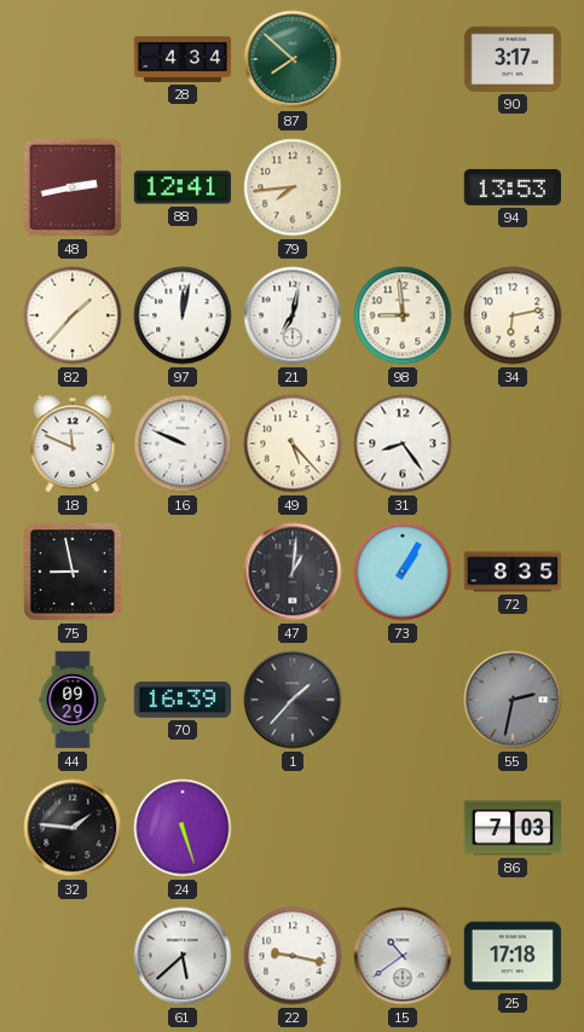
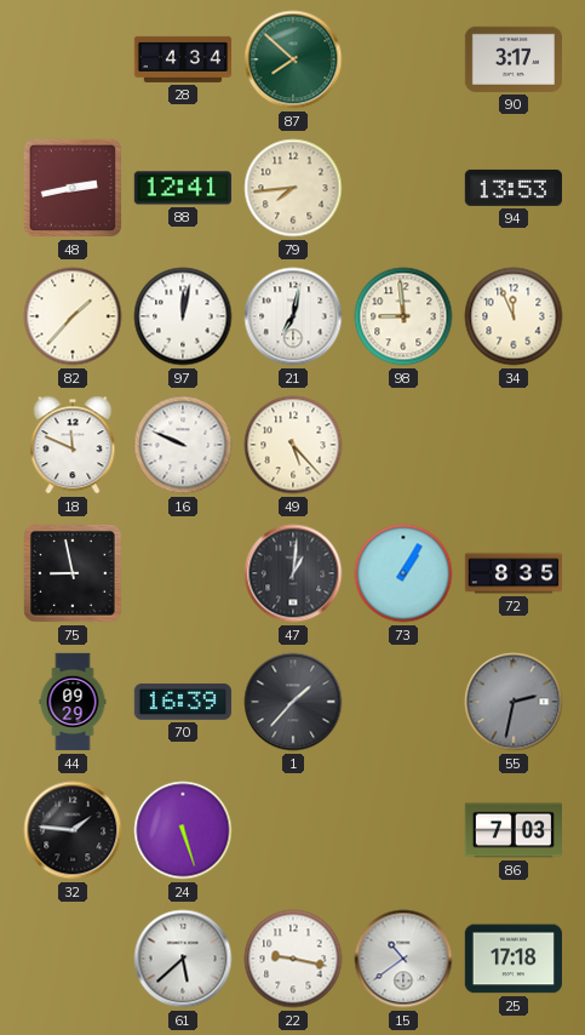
34: 6:13 -> 11:56 (514, 316)
31: 8:24 -> none (403, 443)
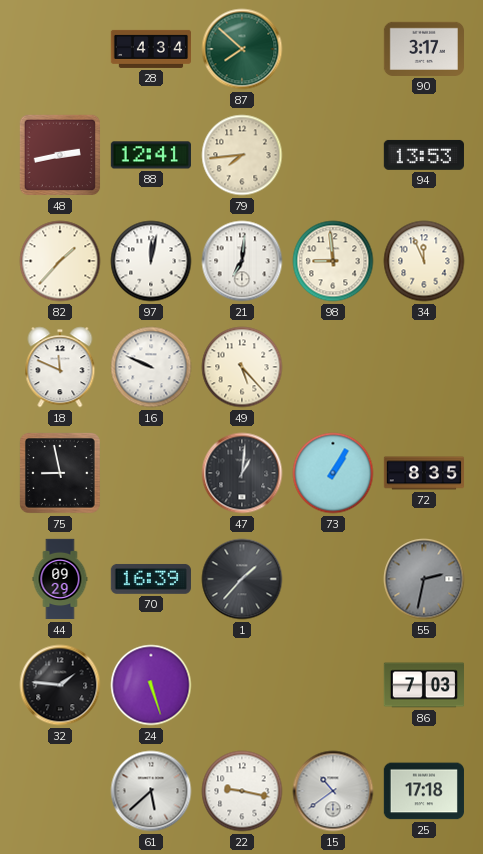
21: 7:02 -> 7:01 (242, 261)
